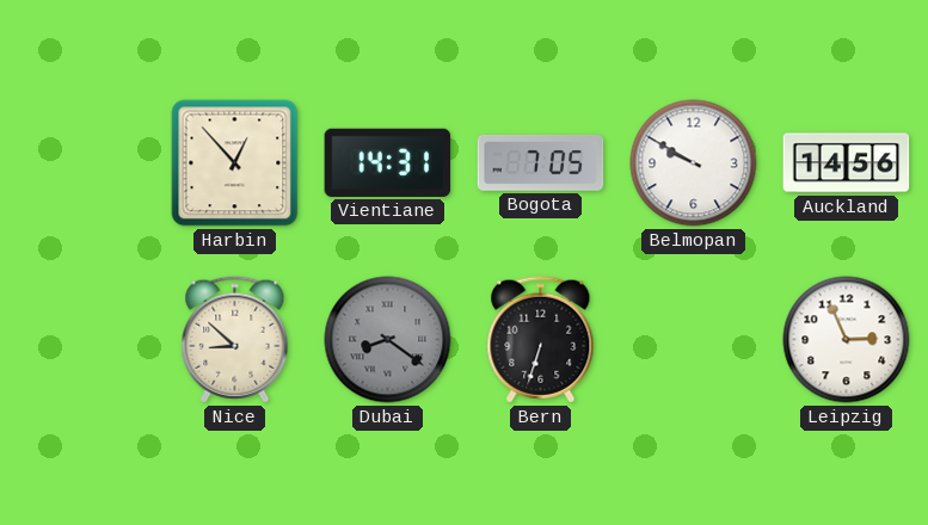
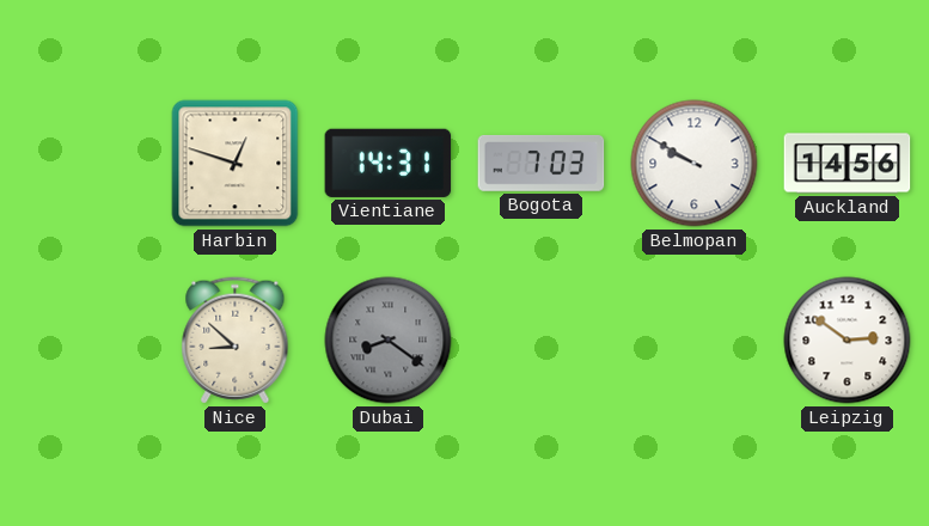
Harbin: 12:53 -> 12:48 (236, 164)
Bogota: 7:05 -> 7:03 (542, 163)
Bern: 6:33 -> none (541, 340)
Leipzig: 2:56 -> 2:51 (848, 341)
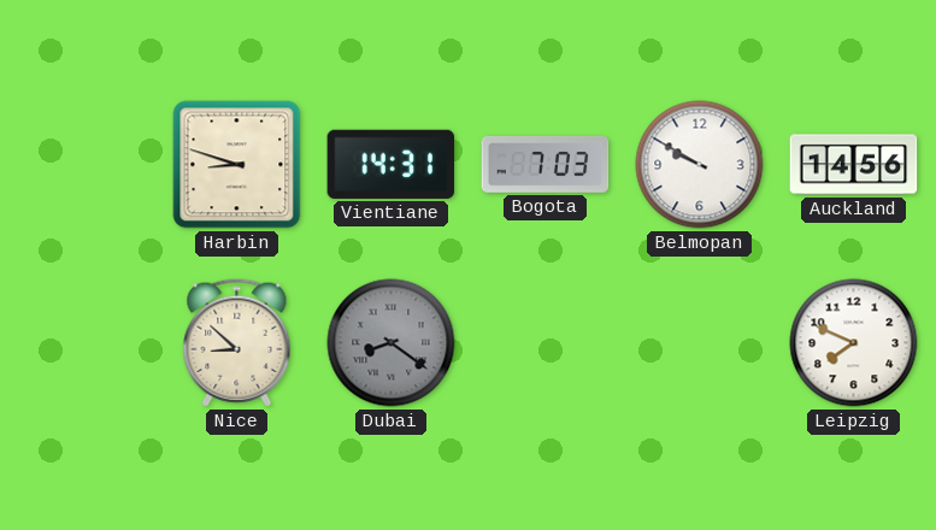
Harbin: 12:48 -> 8:48 (237, 165)
Leipzig: 2:51 -> 7:49 (854, 343)
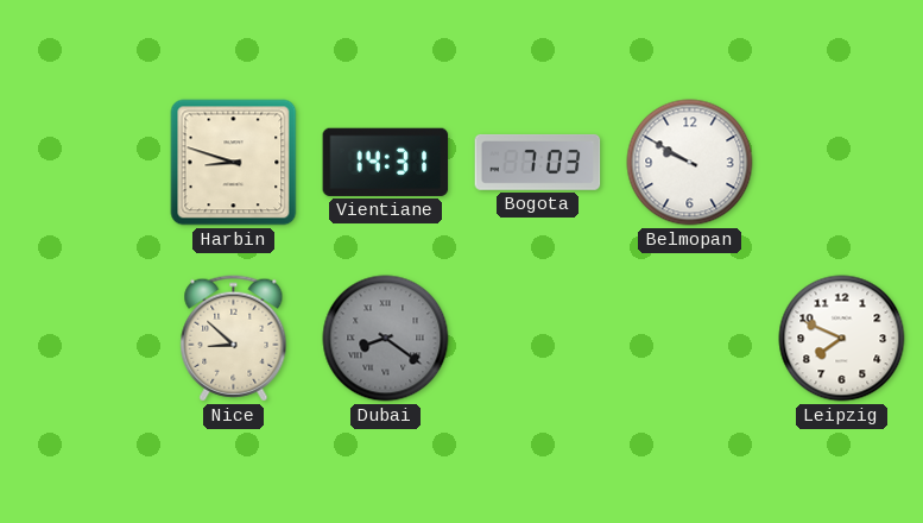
Auckland: 14:56 -> none (854, 165)
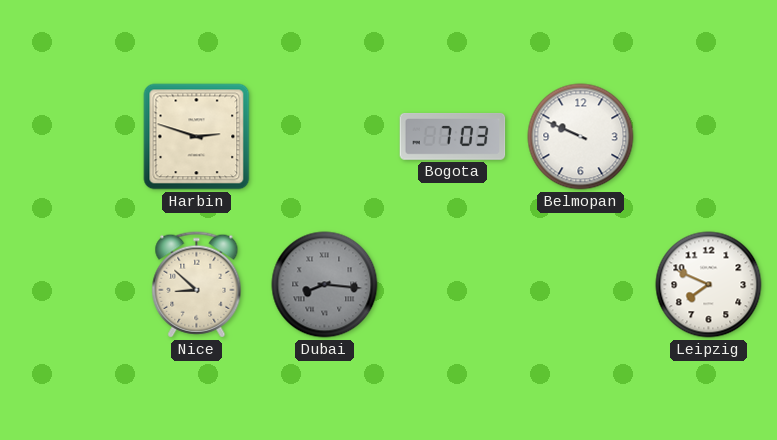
Harbin: 8:48 -> 2:48 (197, 137)
Vientiane: 14:31 -> none (386, 162)
Belmopan: 9:50 -> 9:49 (581, 137)
Dubai: 8:21 -> 8:16 (325, 285)
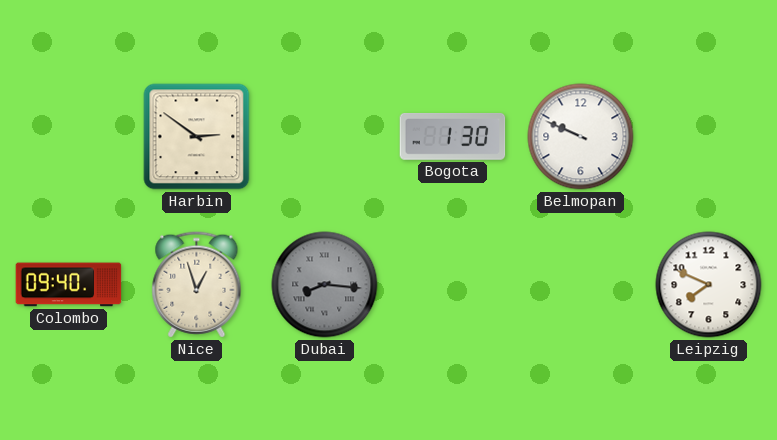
Harbin: 2:48 -> 2:51 (197, 137)
Bogota: 7:03 -> 1:30 (453, 136)
Colombo: none -> 09:40 (69, 285)
Nice: 8:52 -> 12:57 (197, 285)
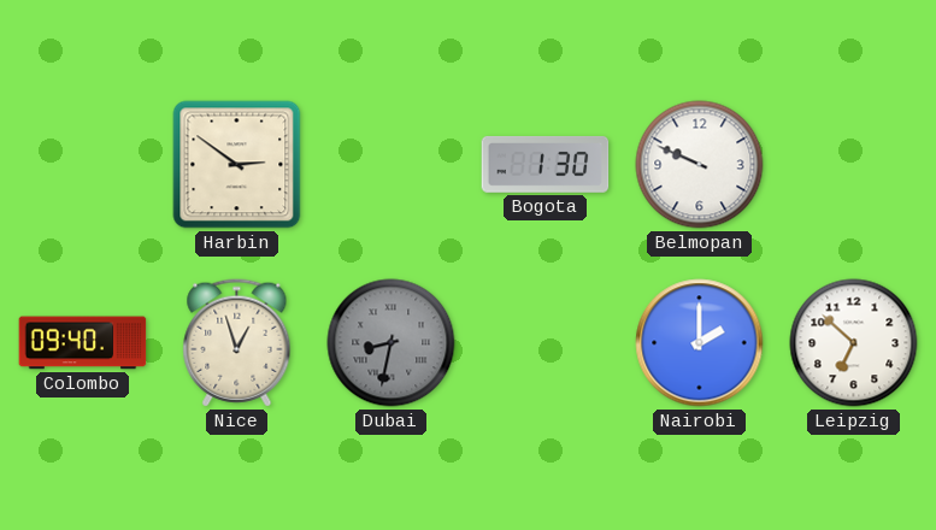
Dubai: 8:16 -> 8:32 (392, 343)
Nairobi: none -> 2:00 (700, 343)
Leipzig: 7:49 -> 6:52 (854, 343)
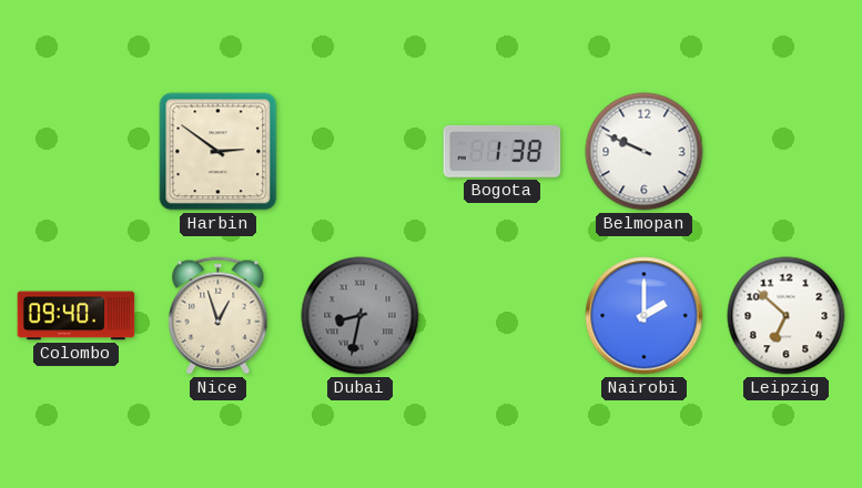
Bogota: 1:30 -> 1:38 (503, 151)
